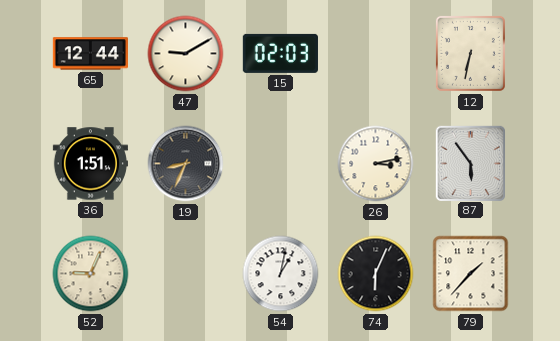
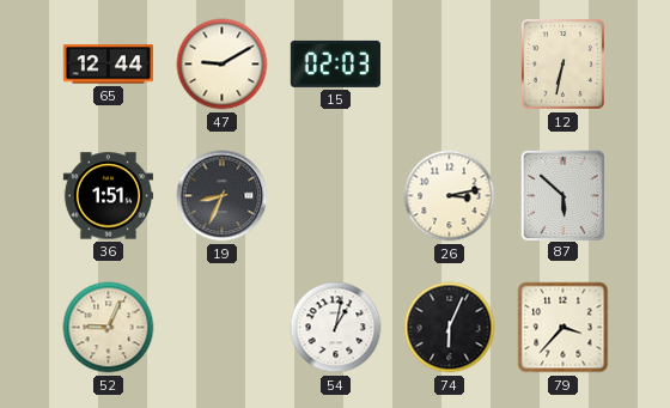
87: 5:54 -> 5:52 (562, 195)
79: 1:37 -> 3:37 (564, 328)
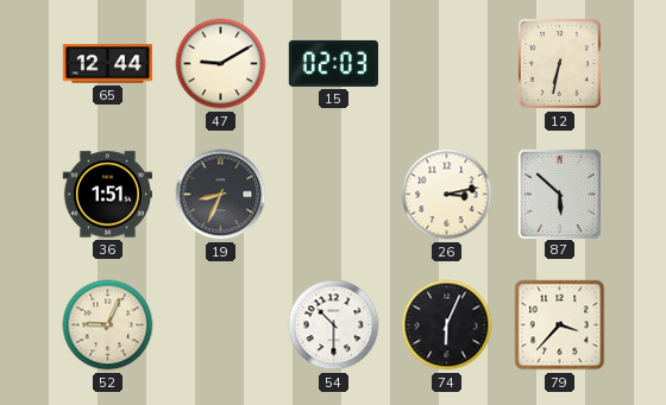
54: 1:02 -> 10:30 (334, 325)
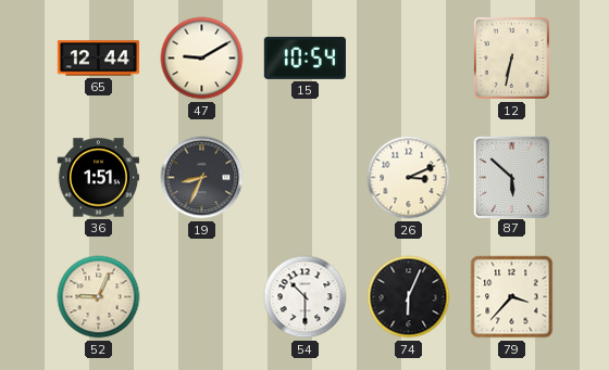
15: 02:03 -> 10:54 (304, 58)
26: 3:13 -> 3:11 (409, 178)
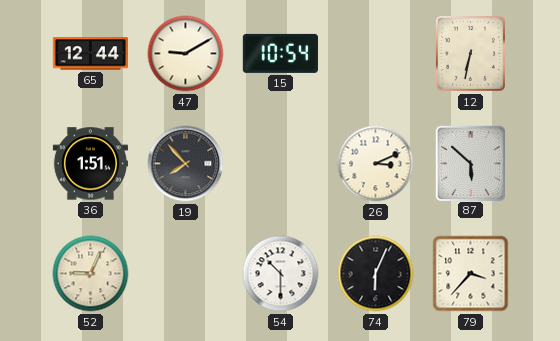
19: 8:34 -> 7:53 (186, 164)
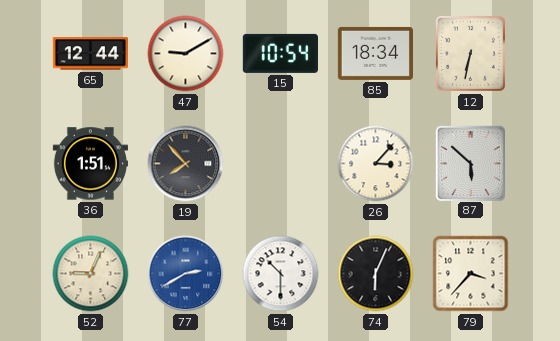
85: none -> 18:34 (375, 53)
26: 3:11 -> 3:07 (376, 164)
77: none -> 2:40 (186, 274)
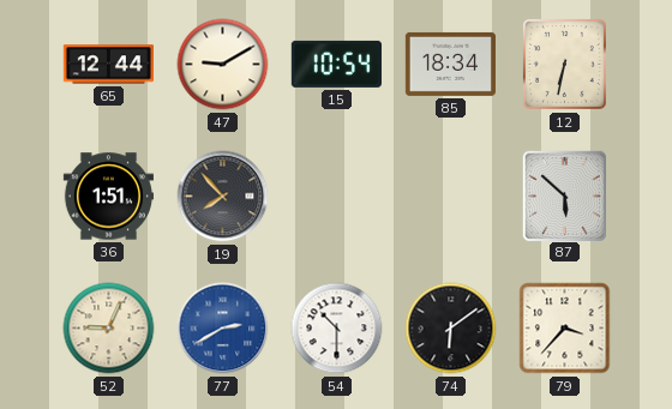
26: 3:07 -> none (376, 164)
74: 6:04 -> 6:09 (451, 329)
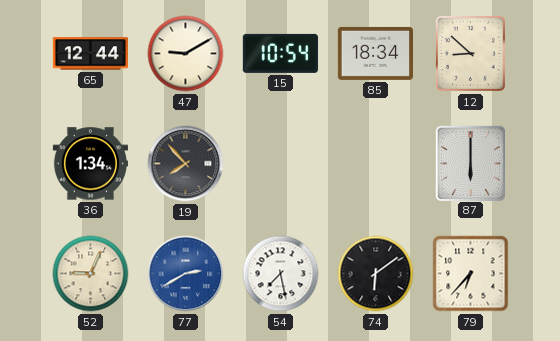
12: 6:32 -> 8:52 (470, 53)
36: 1:51 -> 1:34 (90, 164)
87: 5:52 -> 6:00 (470, 163)
54: 10:30 -> 7:28 (281, 274)
79: 3:37 -> 6:37 (471, 274)
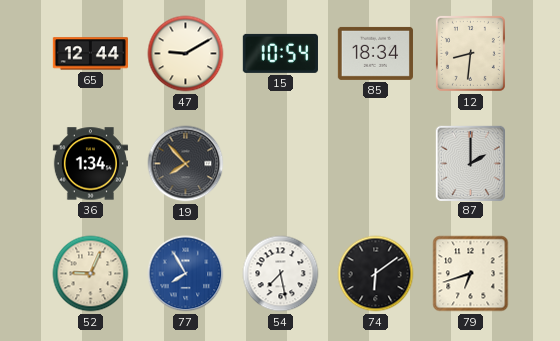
12: 8:52 -> 8:31 (470, 53)
87: 6:00 -> 2:00 (470, 163)
77: 2:40 -> 7:55 (186, 274)
79: 6:37 -> 6:42 (471, 274)
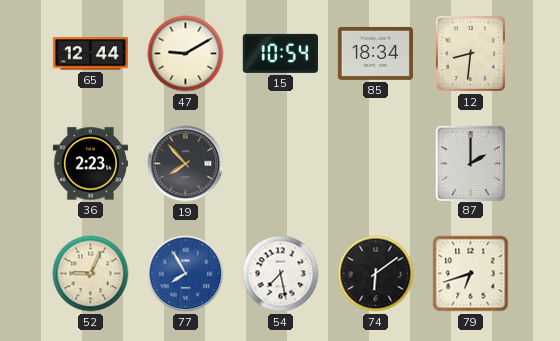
36: 1:34 -> 2:23 (90, 164)
